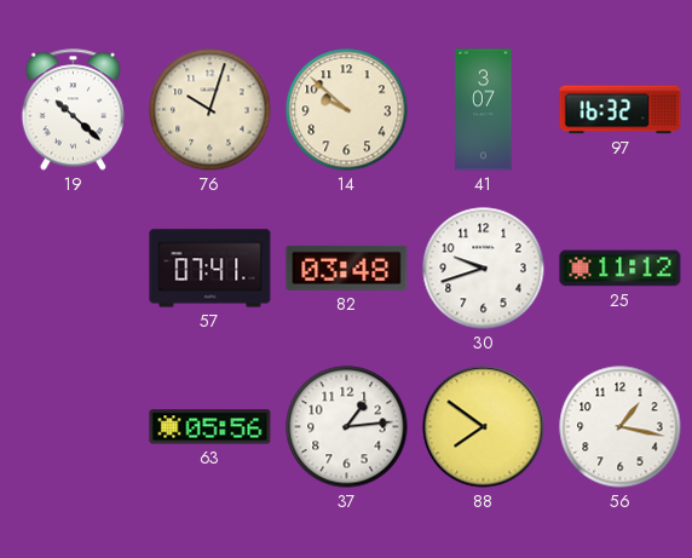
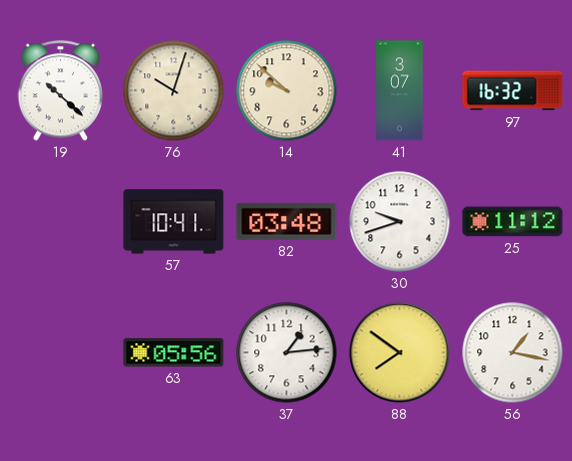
57: 07:41 -> 10:41 (174, 222)
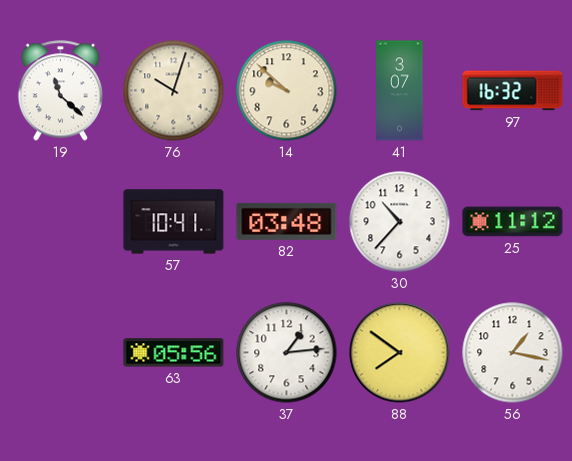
19: 10:22 -> 11:22 (60, 91)
30: 9:42 -> 10:37 (400, 222)
